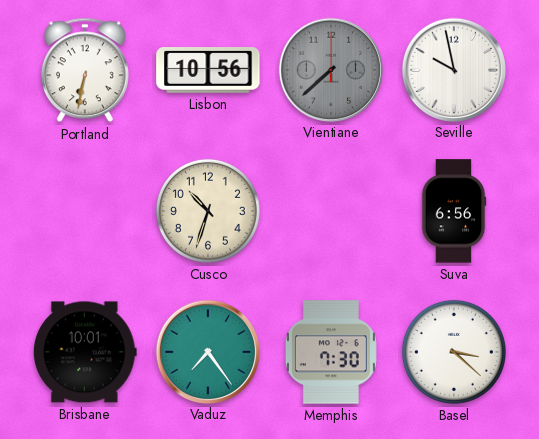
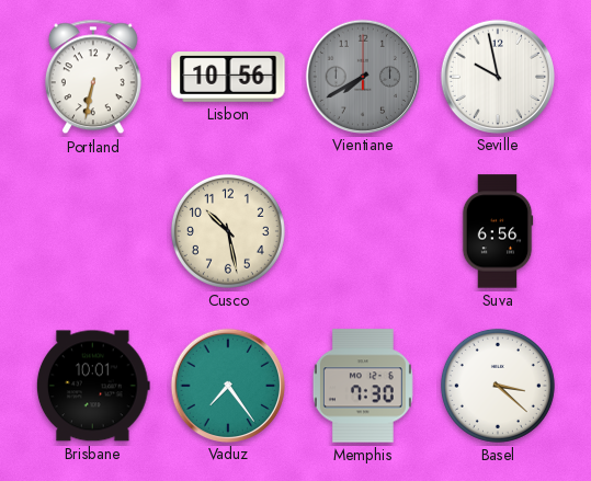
Vientiane: 7:38 -> 7:40 (362, 76)
Cusco: 10:33 -> 10:28 (228, 231)
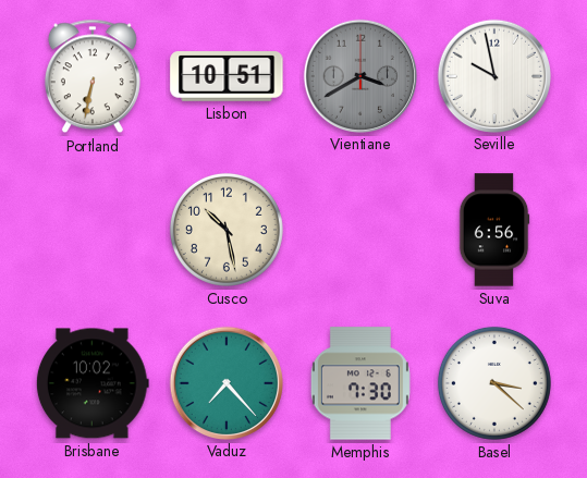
Lisbon: 10:56 -> 10:51 (227, 77)
Vientiane: 7:40 -> 3:40 (359, 75)
Brisbane: 10:01 -> 10:02 (93, 383)
Vaduz: 7:24 -> 7:23 (225, 382)
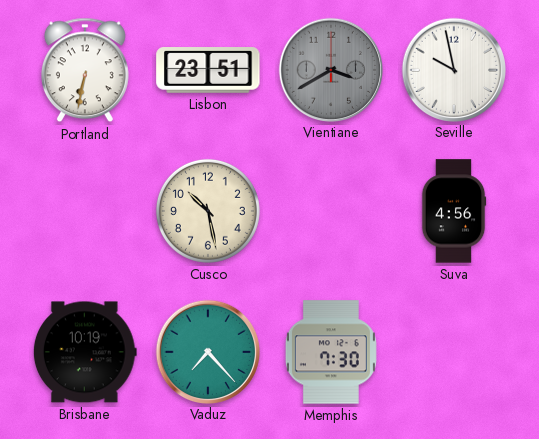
Lisbon: 10:51 -> 23:51 (208, 71)
Suva: 6:56 -> 4:56 (454, 211)
Brisbane: 10:02 -> 10:19 (85, 352)
Basel: 3:22 -> none (494, 383)
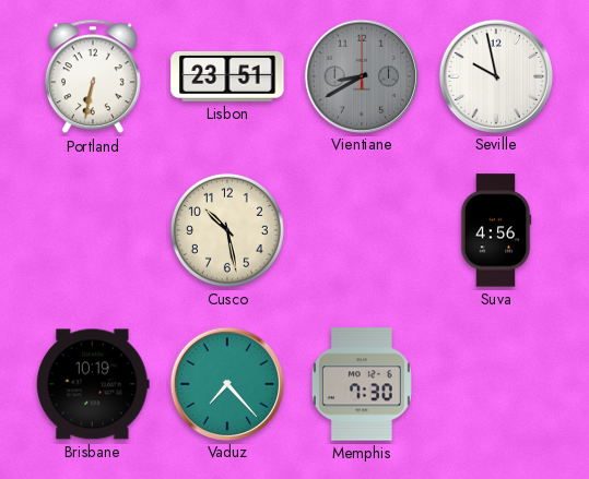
Vientiane: 3:40 -> 8:40 (361, 75)
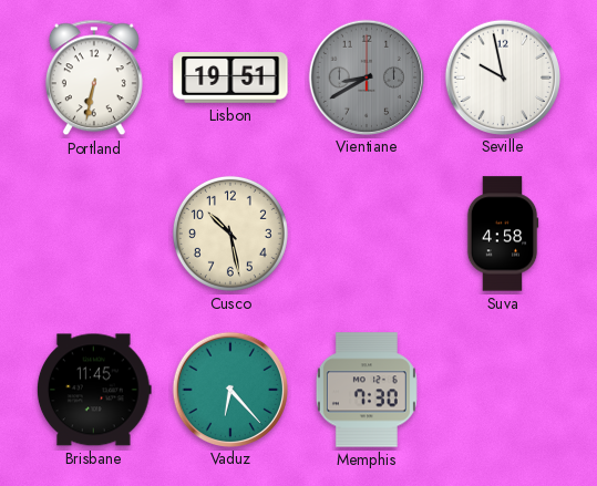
Lisbon: 23:51 -> 19:51 (230, 79)
Suva: 4:56 -> 4:58 (503, 234)
Brisbane: 10:19 -> 11:45 (94, 390)
Vaduz: 7:23 -> 6:23 (229, 389)
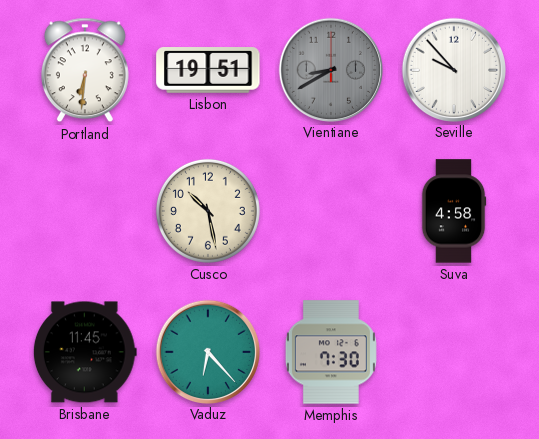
Portland: 6:32 -> 6:31 (85, 70)
Seville: 9:58 -> 9:53 (453, 69)
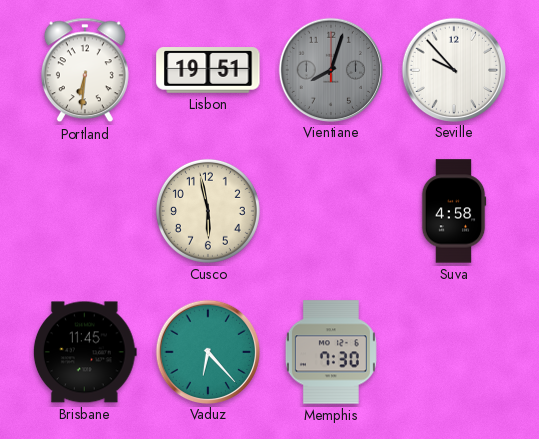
Vientiane: 8:40 -> 8:03 (330, 69)
Cusco: 10:28 -> 5:58 (208, 211)
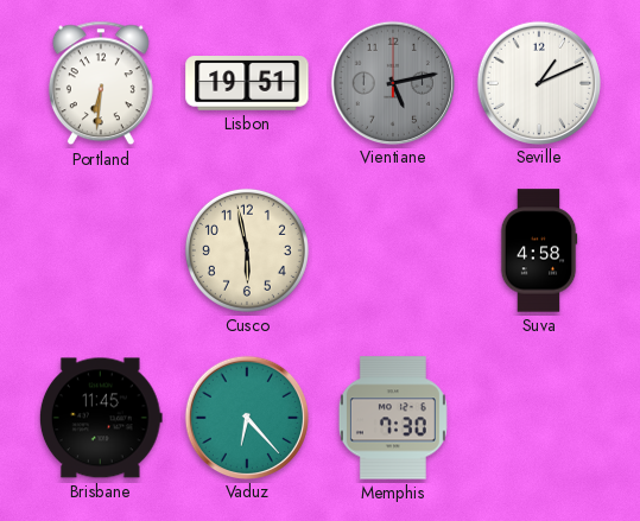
Vientiane: 8:03 -> 5:13 (392, 82)
Seville: 9:53 -> 1:11 (538, 82)
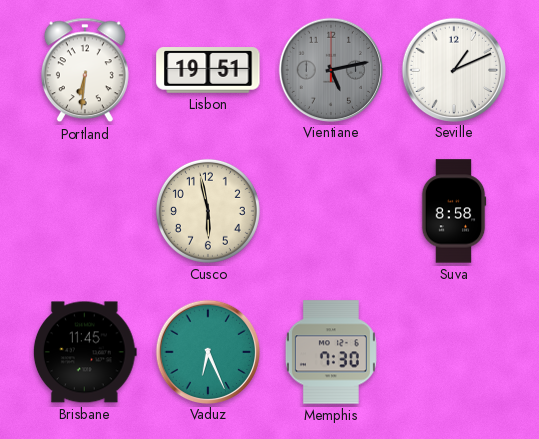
Suva: 4:58 -> 8:58 (454, 211)
Vaduz: 6:23 -> 6:26 (207, 351)
